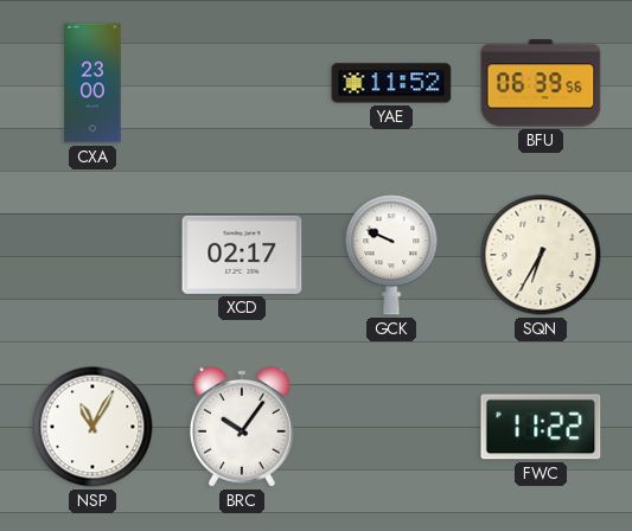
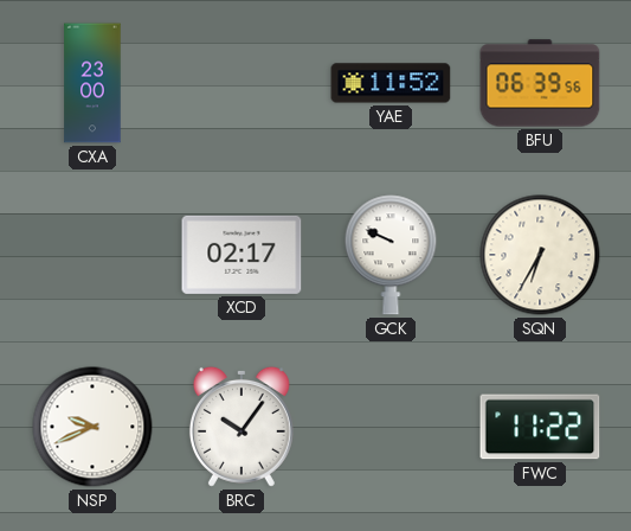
NSP: 11:05 -> 9:41 (92, 427)
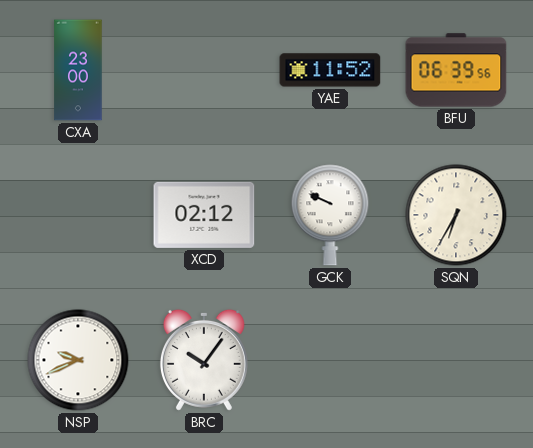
XCD: 02:17 -> 02:12 (204, 215)
FWC: 11:22 -> none (540, 427)
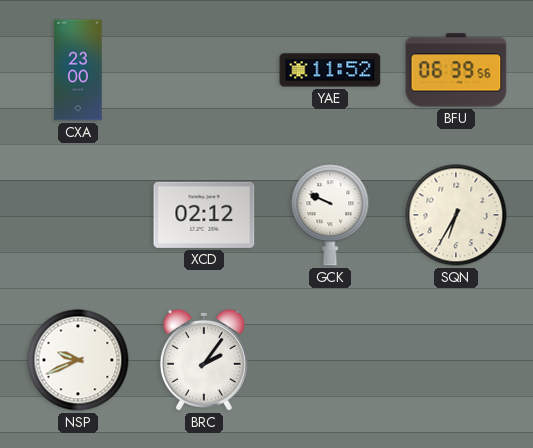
BRC: 10:06 -> 2:06 (204, 360)
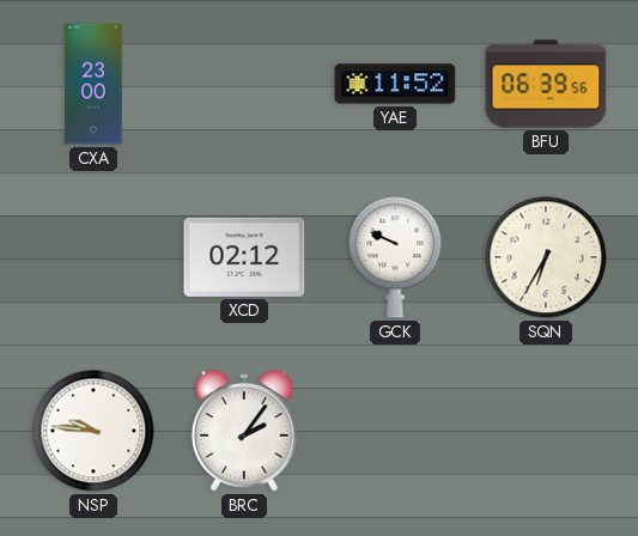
NSP: 9:41 -> 9:46 (93, 431)
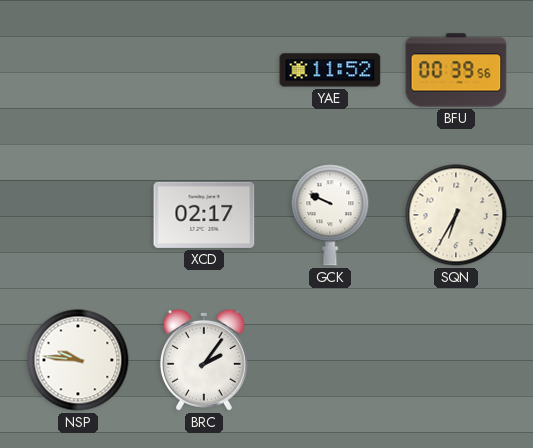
CXA: 23:00 -> none (93, 84)
BFU: 06:39 -> 00:39 (456, 70)
XCD: 02:12 -> 02:17 (204, 215)
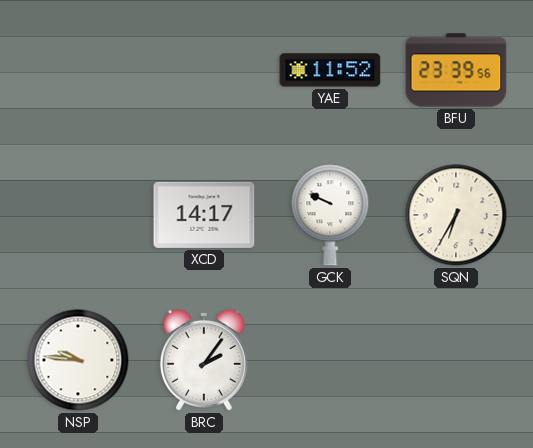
BFU: 00:39 -> 23:39 (456, 70)
XCD: 02:17 -> 14:17 (204, 215)
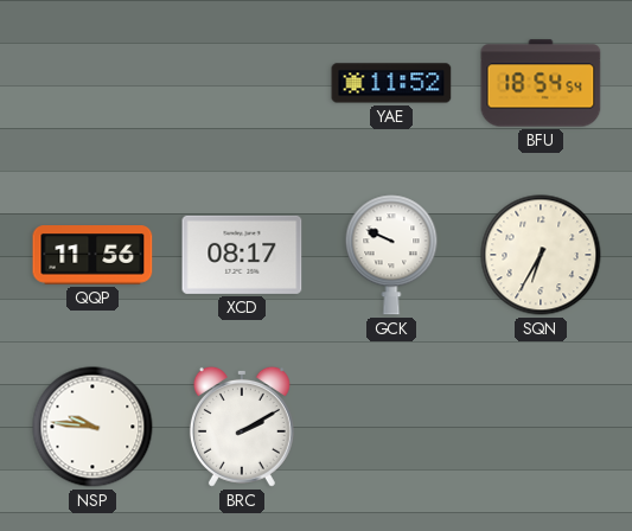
BFU: 23:39 -> 18:54 (541, 83)
QQP: none -> 11:56 (92, 255)
XCD: 14:17 -> 08:17 (242, 255)
BRC: 2:06 -> 2:10 (242, 427)
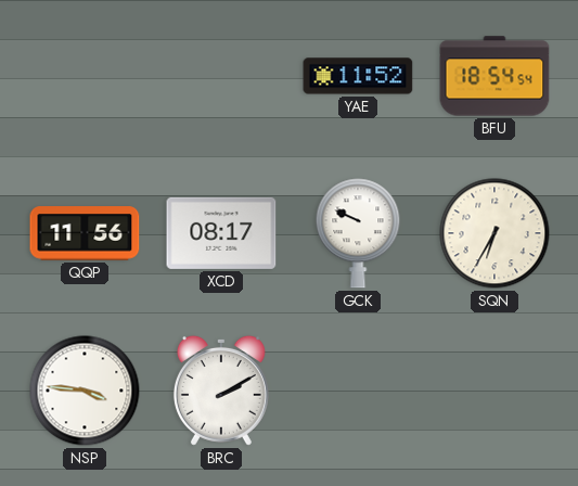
NSP: 9:46 -> 3:46 (85, 391)
